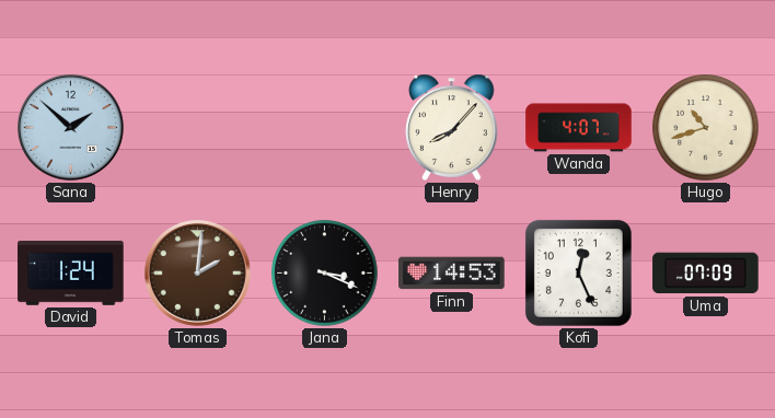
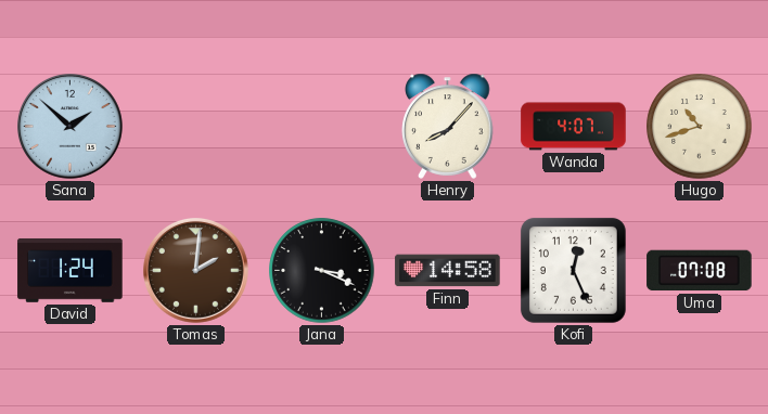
Finn: 14:53 -> 14:58 (448, 271)
Uma: 07:09 -> 07:08 (700, 271)
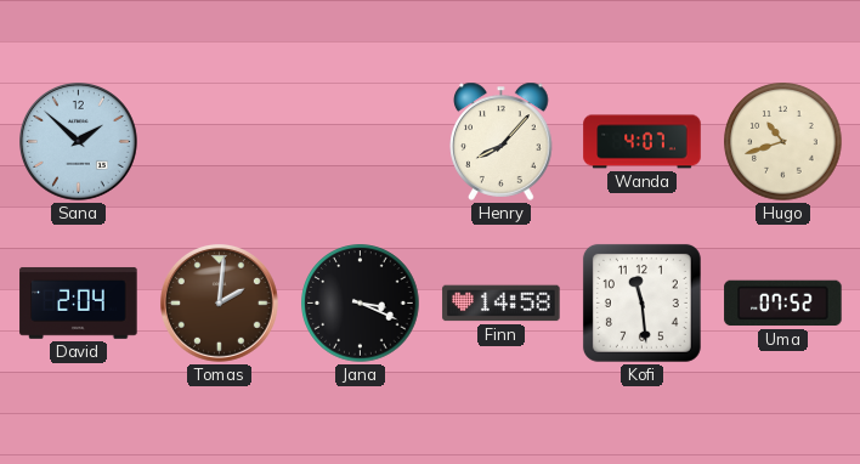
David: 1:24 -> 2:04 (79, 302)
Kofi: 12:26 -> 11:29 (641, 302)
Uma: 07:08 -> 07:52 (783, 304)
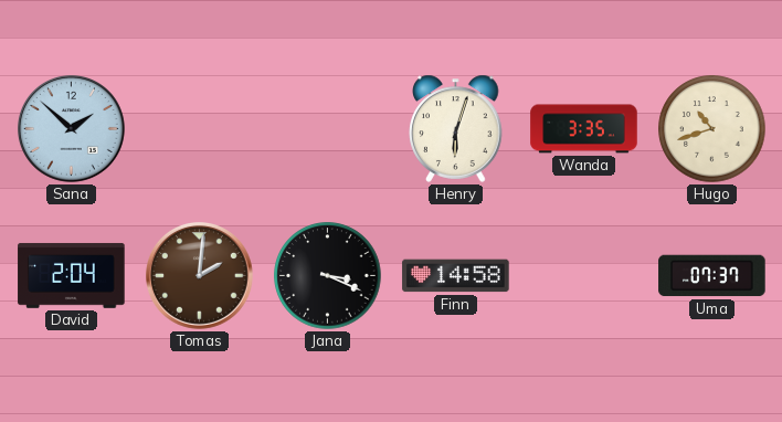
Henry: 8:07 -> 6:03 (456, 128)
Wanda: 4:07 -> 3:35 (584, 129)
Kofi: 11:29 -> none (641, 302)
Uma: 07:52 -> 07:37 (712, 276)
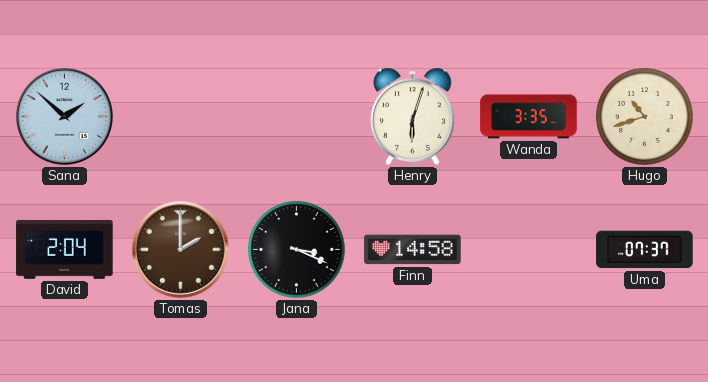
Tomas: 2:01 -> 2:00 (181, 250)
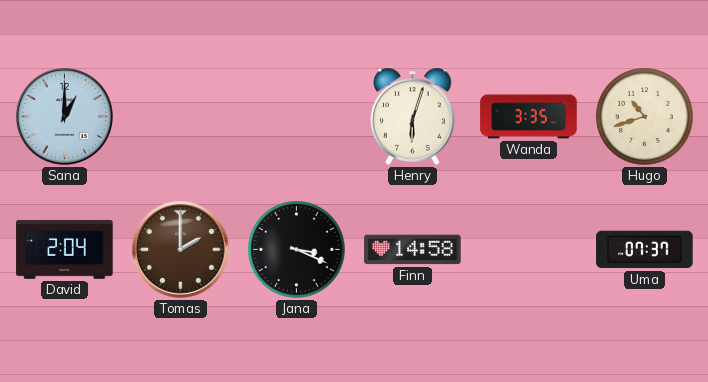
Sana: 1:52 -> 1:00 (65, 117)
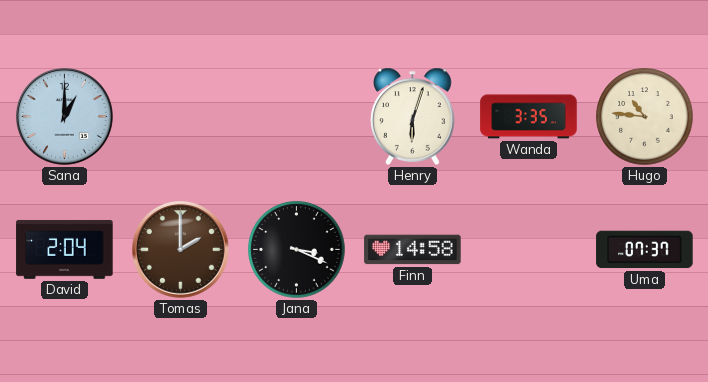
Hugo: 10:42 -> 10:46 (645, 117)
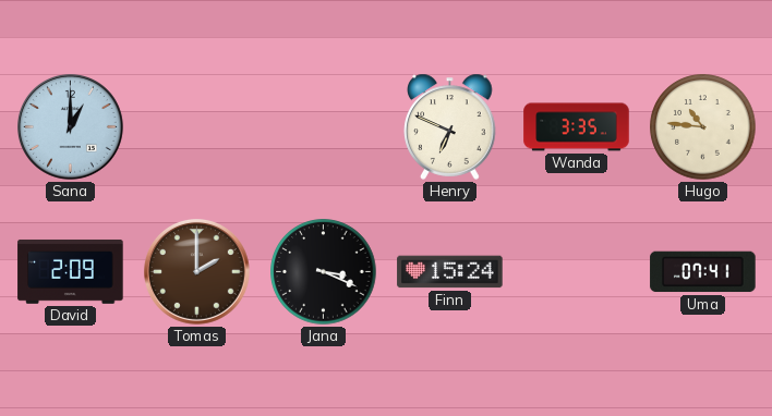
Henry: 6:03 -> 6:49 (450, 126)
David: 2:04 -> 2:09 (71, 271)
Finn: 14:58 -> 15:24 (450, 272)
Uma: 07:37 -> 07:41 (703, 272)
